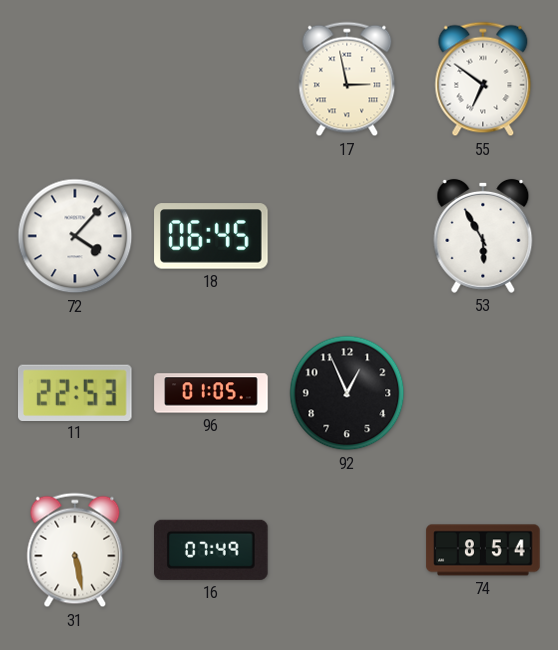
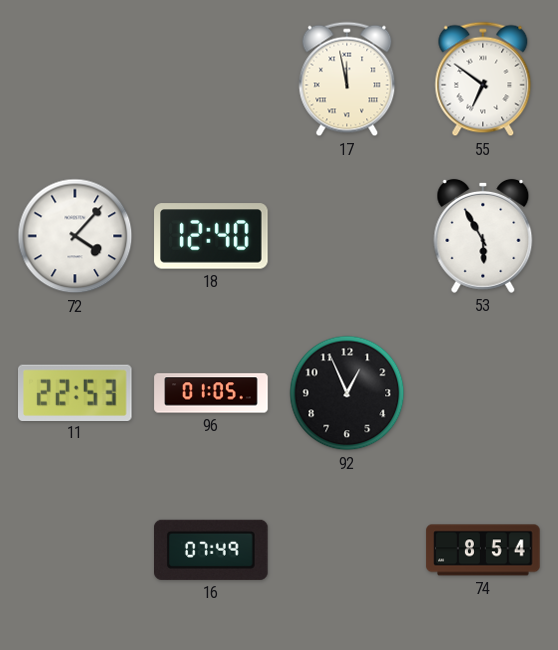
17: 2:58 -> 11:58 (347, 79)
18: 06:45 -> 12:40 (211, 236)
31: 5:28 -> none (75, 550)
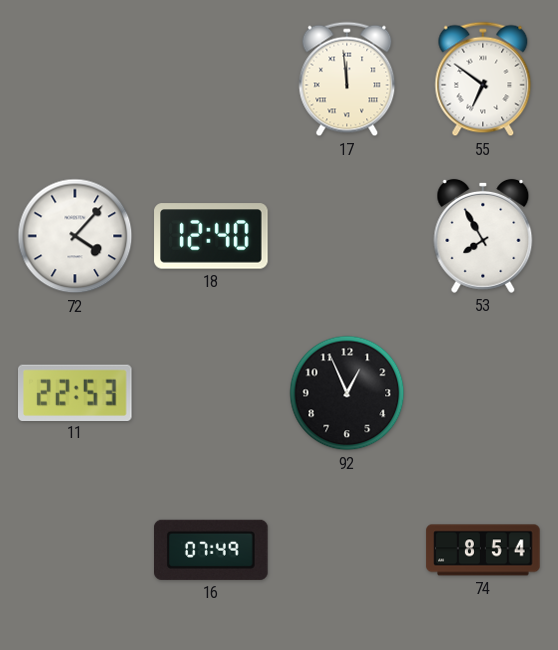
17: 11:58 -> 11:59 (347, 79)
53: 5:55 -> 7:55 (483, 236)
96: 01:05 -> none (211, 393)
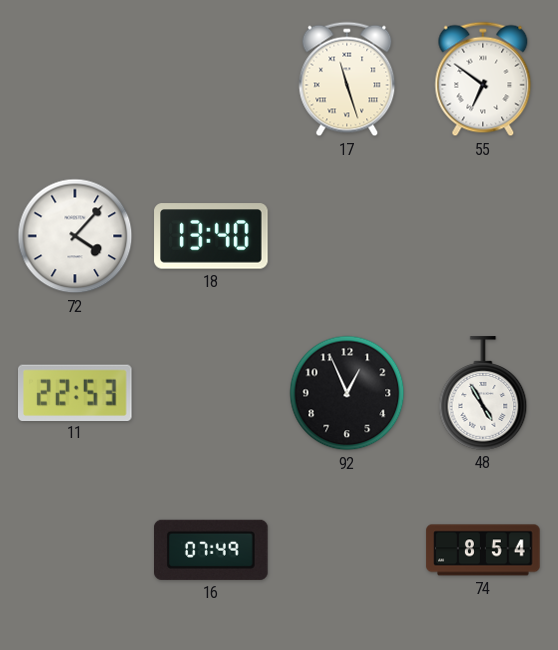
17: 11:59 -> 11:27 (347, 79)
18: 12:40 -> 13:40 (211, 236)
53: 7:55 -> none (483, 236)
48: none -> 4:55 (483, 393)
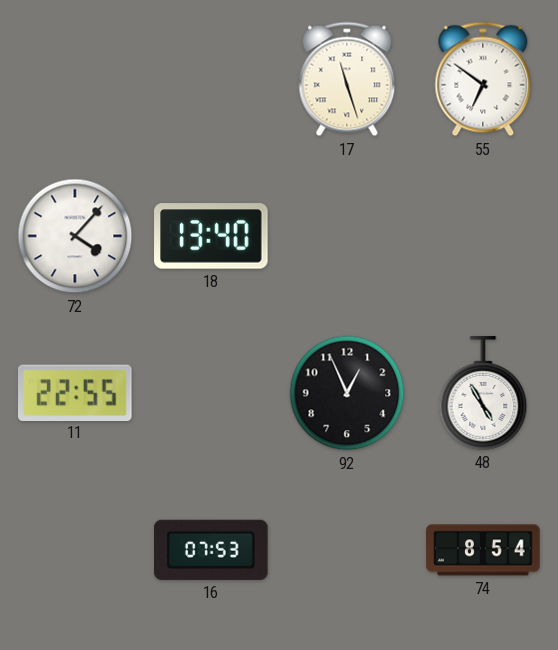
11: 22:53 -> 22:55 (76, 392)
16: 07:49 -> 07:53 (211, 550)
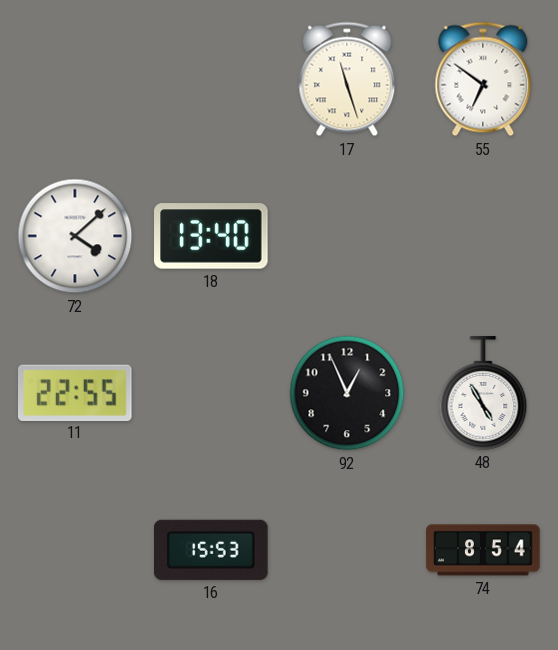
72: 4:07 -> 4:08 (75, 236)
16: 07:53 -> 15:53 (211, 550)
